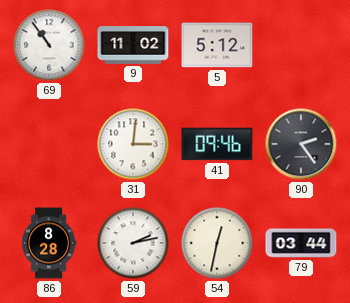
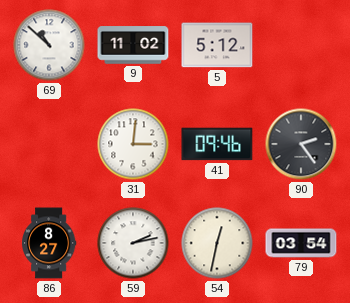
69: 10:54 -> 10:52 (49, 45)
86: 8:28 -> 8:27 (50, 243)
79: 03:44 -> 03:54 (301, 243)
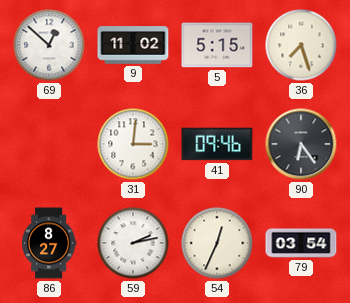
69: 10:52 -> 12:52 (49, 45)
5: 5:12 -> 5:15 (217, 45)
36: none -> 7:27 (301, 45)
90: 2:24 -> 6:24 (301, 144)
54: 12:32 -> 12:34 (217, 243)
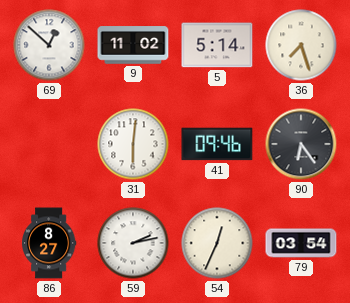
5: 5:15 -> 5:14 (217, 45)
31: 3:01 -> 6:01 (133, 144)
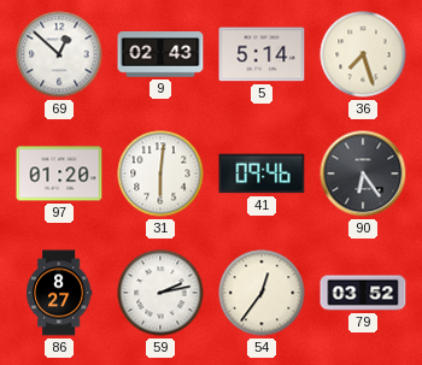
9: 11:02 -> 02:43 (160, 54)
97: none -> 01:20 (59, 173)
54: 12:34 -> 12:36 (262, 293)
79: 03:54 -> 03:52 (363, 293)
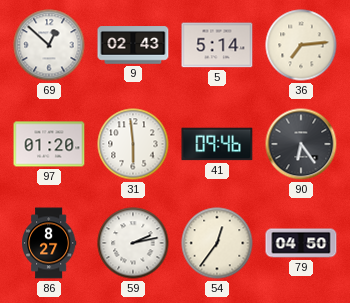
36: 7:27 -> 7:14 (301, 45)
31: 6:01 -> 5:59 (133, 144)
79: 03:52 -> 04:50 (301, 243)
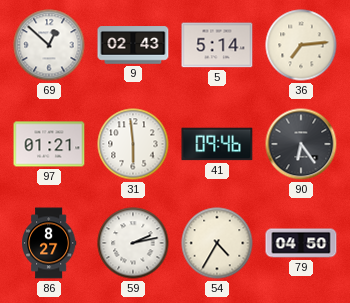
97: 01:20 -> 01:21 (49, 144)
54: 12:36 -> 4:35 (217, 243)
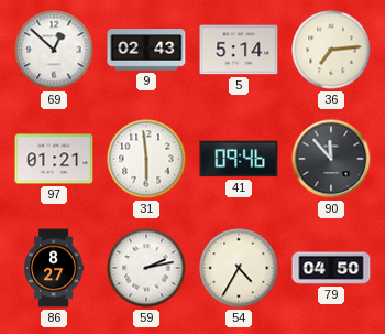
90: 6:24 -> 11:53 (331, 159)
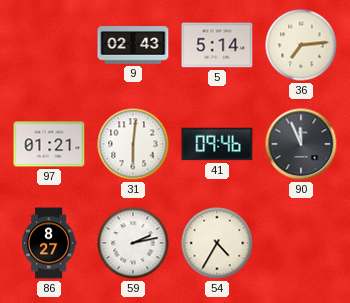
69: 12:52 -> none (54, 50)
31: 5:59 -> 6:01 (133, 144)
90: 11:53 -> 11:56 (301, 144)
79: 04:50 -> none (331, 268)
